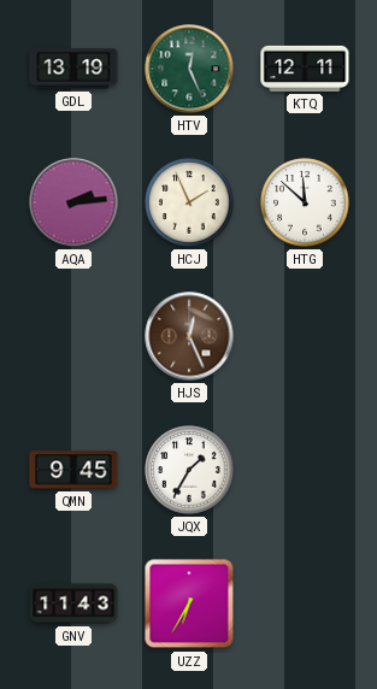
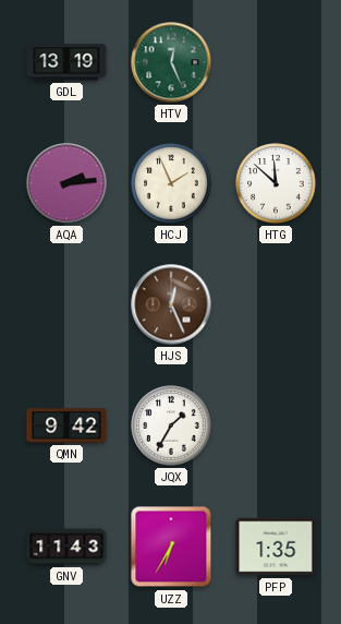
KTQ: 12:11 -> none (305, 69)
QMN: 9:45 -> 9:42 (66, 425)
PFP: none -> 1:35 (276, 547)
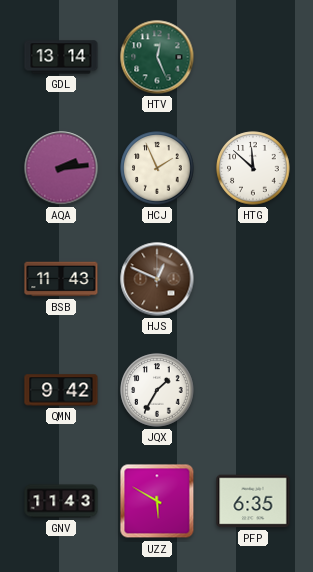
GDL: 13:19 -> 13:14 (61, 57)
BSB: none -> 11:43 (61, 279)
HJS: 12:26 -> 12:49 (157, 279)
UZZ: 6:35 -> 5:50 (157, 501)
PFP: 1:35 -> 6:35 (253, 501)
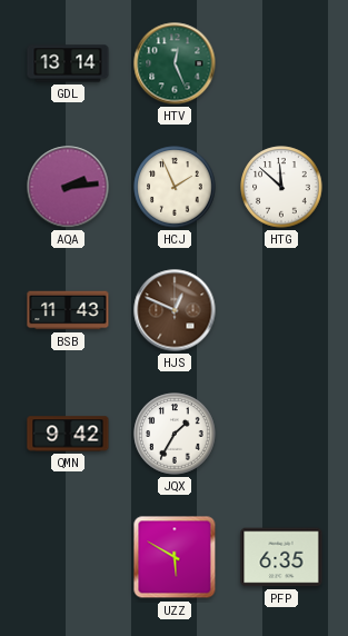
GNV: 11:43 -> none (61, 501)
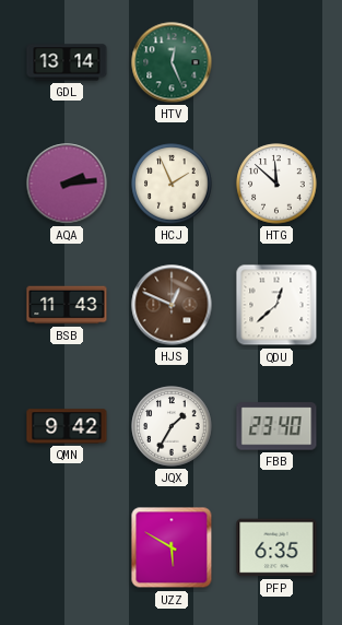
QDU: none -> 12:38 (276, 305)
FBB: none -> 23:40 (276, 426)
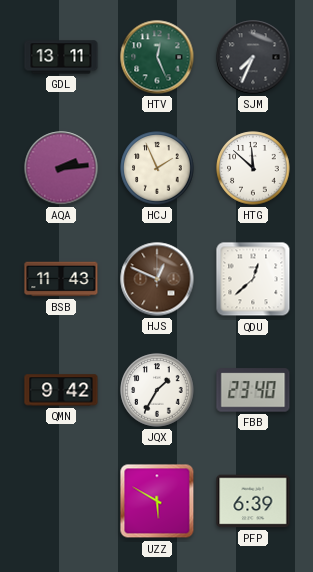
GDL: 13:14 -> 13:11 (61, 57)
SJM: none -> 7:34 (253, 57)
PFP: 6:35 -> 6:39 (253, 501)
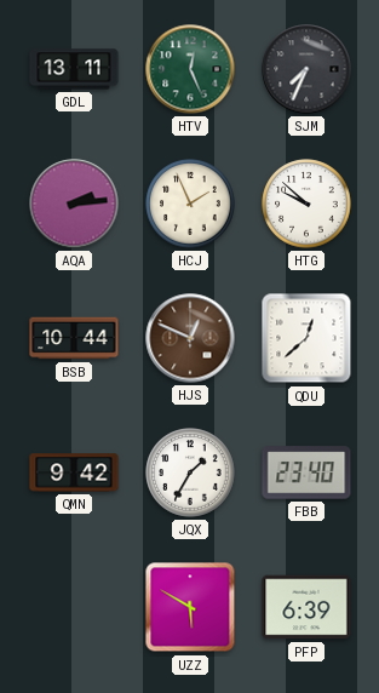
HTG: 11:52 -> 9:52 (306, 204)
BSB: 11:43 -> 10:44 (74, 338)
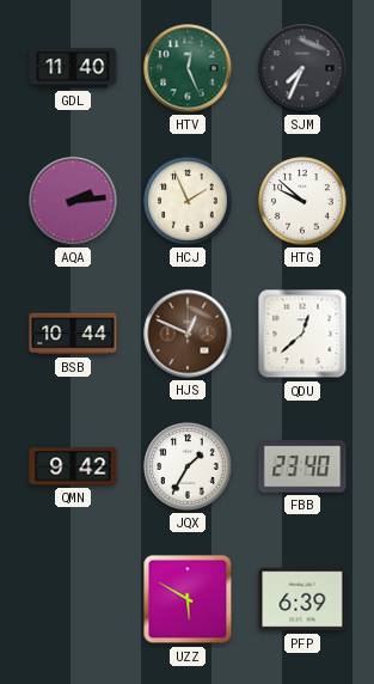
GDL: 13:11 -> 11:40 (73, 68)
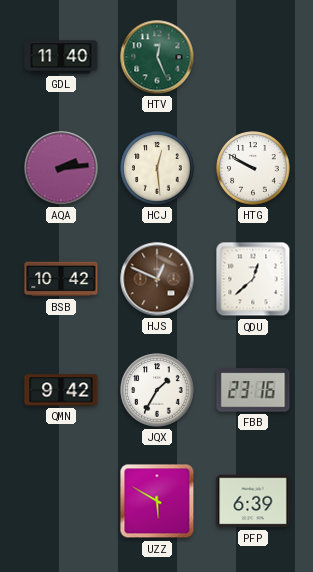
SJM: 7:34 -> none (302, 68)
HCJ: 1:56 -> 12:29 (157, 168)
HTG: 9:52 -> 9:50 (253, 168)
BSB: 10:44 -> 10:42 (61, 279)
FBB: 23:40 -> 23:16 (253, 390)
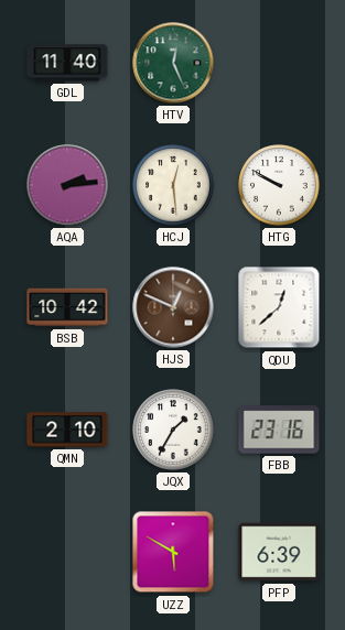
QMN: 9:42 -> 2:10 (67, 430)
